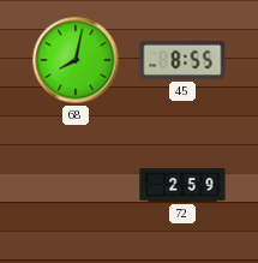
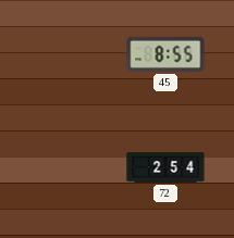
68: 8:02 -> none (76, 60)
72: 2:59 -> 2:54 (165, 167)
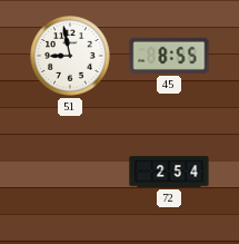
51: none -> 8:58 (70, 56)
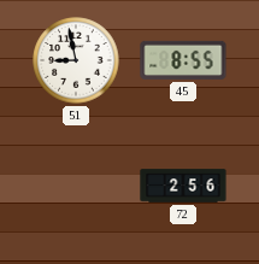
72: 2:54 -> 2:56 (183, 186)
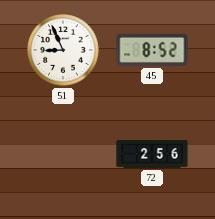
51: 8:58 -> 8:56 (63, 50)
45: 8:55 -> 8:52 (152, 50)
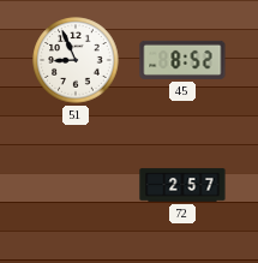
72: 2:56 -> 2:57 (182, 185)
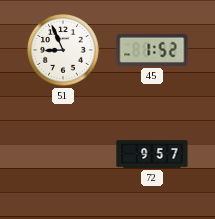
45: 8:52 -> 1:52 (152, 50)
72: 2:57 -> 9:57 (152, 154)
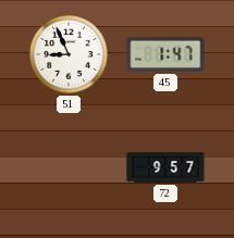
45: 1:52 -> 1:47 (165, 54)
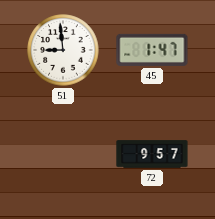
51: 8:56 -> 8:59 (63, 50)
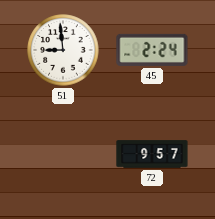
45: 1:47 -> 2:24 (152, 50)
